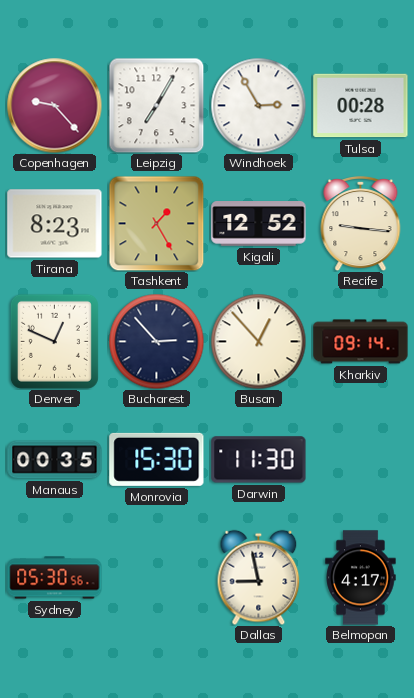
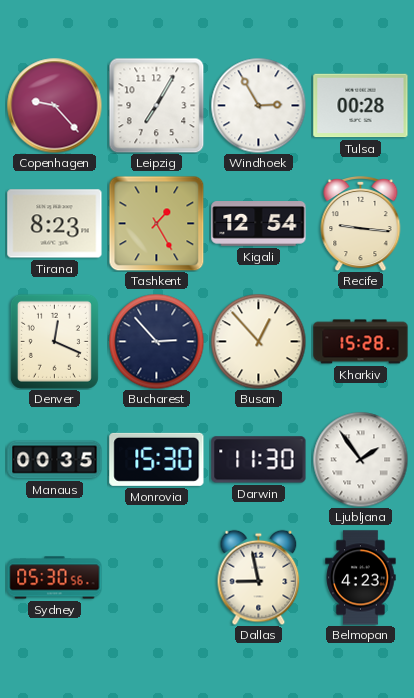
Kigali: 12:52 -> 12:54 (259, 224)
Denver: 12:49 -> 12:19 (54, 341)
Kharkiv: 09:14 -> 15:28 (361, 342)
Ljubljana: none -> 1:54 (360, 459)
Belmopan: 4:17 -> 4:23 (361, 578)
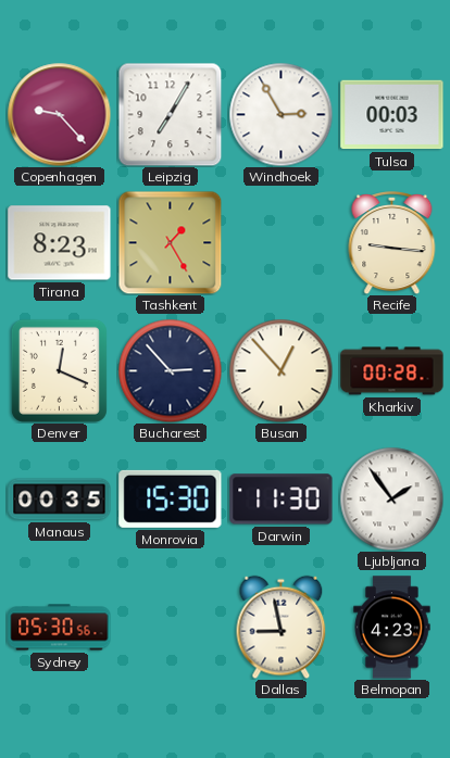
Tulsa: 00:28 -> 00:03 (392, 115)
Kigali: 12:54 -> none (259, 224)
Kharkiv: 15:28 -> 00:28 (392, 371)
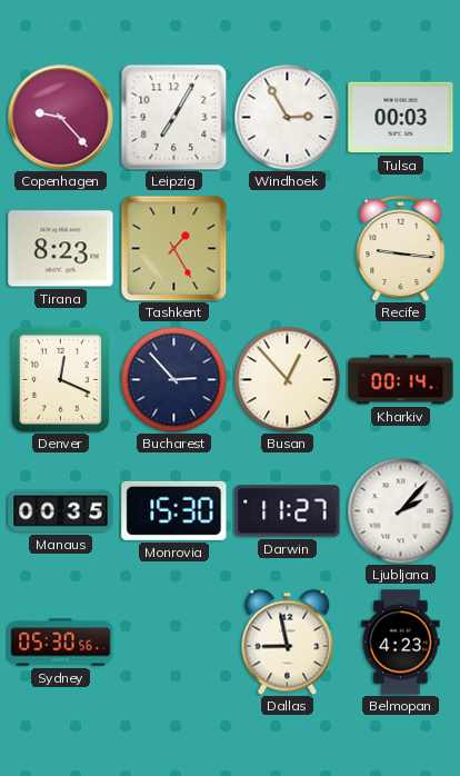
Kharkiv: 00:28 -> 00:14 (401, 380)
Darwin: 11:30 -> 11:27 (288, 511)
Ljubljana: 1:54 -> 2:07 (400, 510)
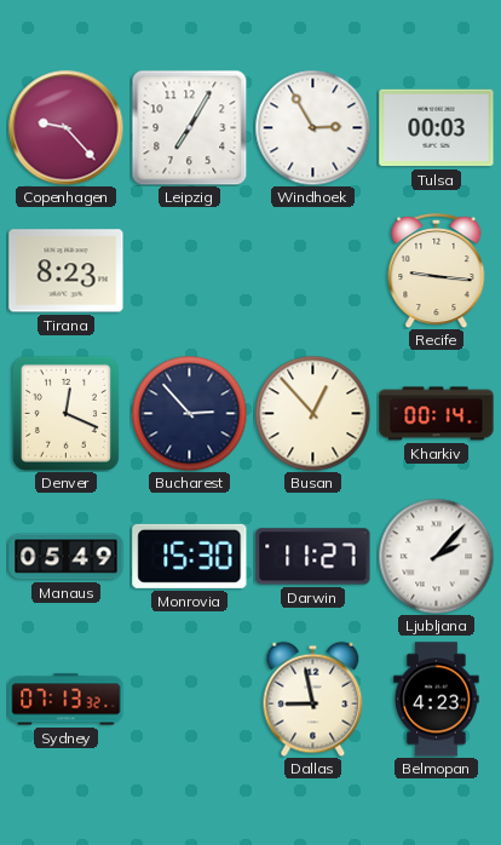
Tashkent: 1:25 -> none (173, 248)
Manaus: 00:35 -> 05:49 (67, 557)
Sydney: 05:30 -> 07:13 (67, 700)
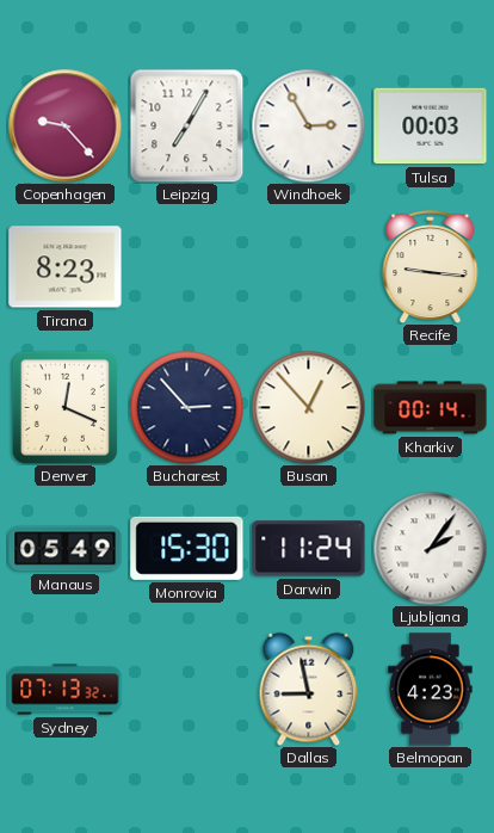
Darwin: 11:27 -> 11:24 (309, 549)
Ljubljana: 2:07 -> 2:06 (430, 548)
